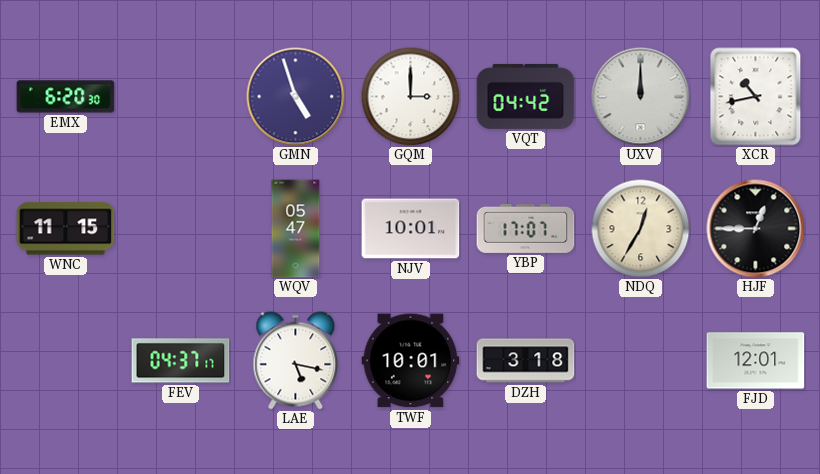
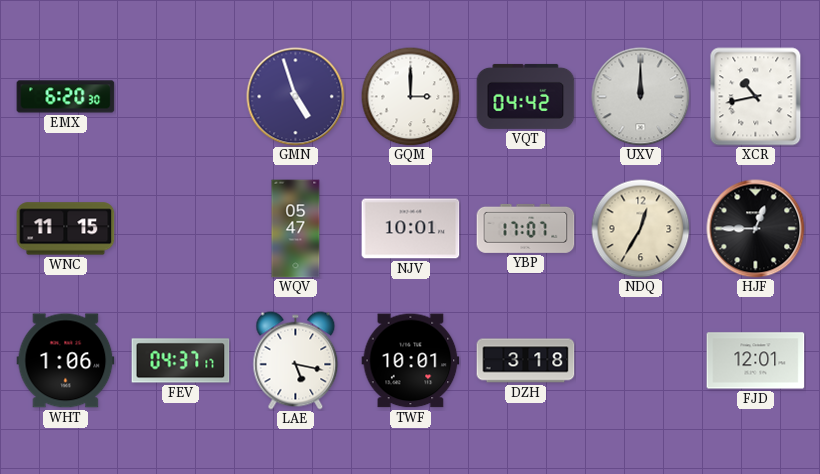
WHT: none -> 1:06 (66, 361)
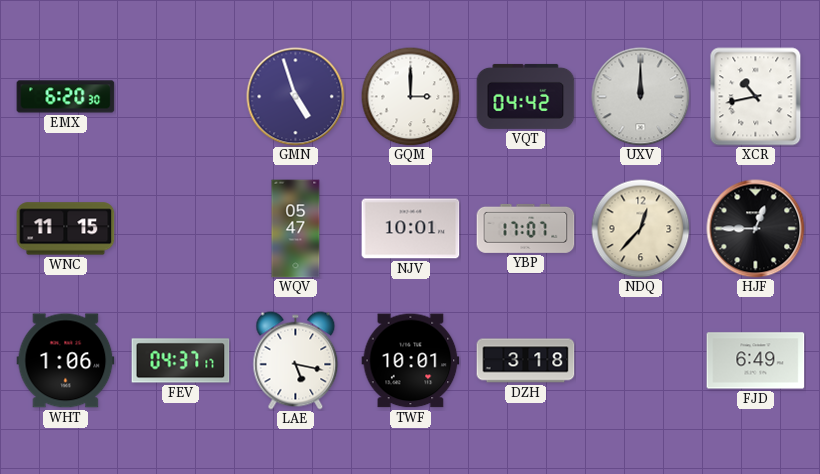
NDQ: 12:35 -> 12:37 (641, 229)
FJD: 12:01 -> 6:49 (756, 361)
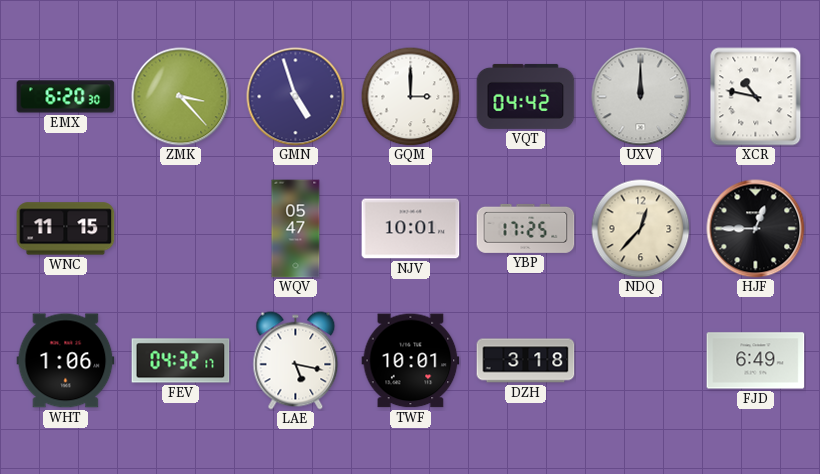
ZMK: none -> 3:23 (181, 97)
XCR: 10:43 -> 10:47 (756, 97)
YBP: 17:07 -> 17:25 (526, 228)
FEV: 04:37 -> 04:32 (181, 361)
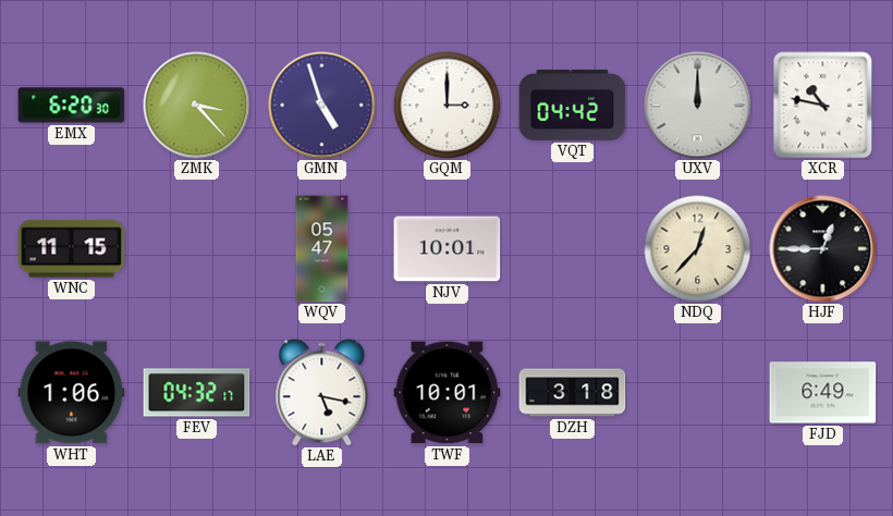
YBP: 17:25 -> none (526, 228)
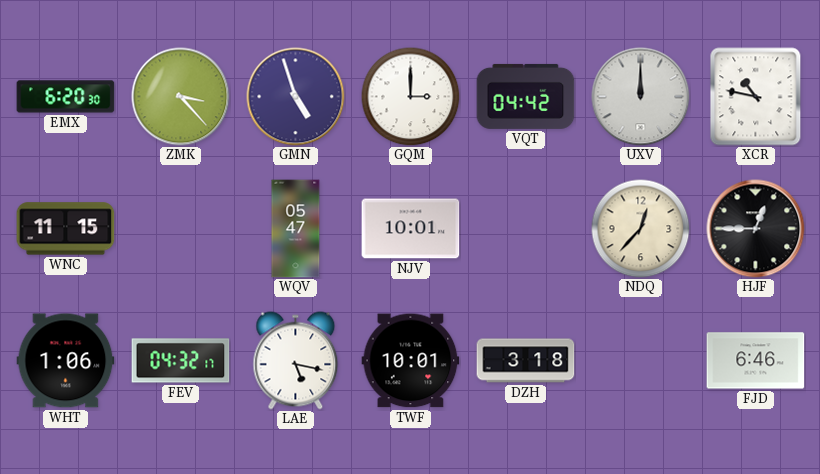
FJD: 6:49 -> 6:46 (756, 361)
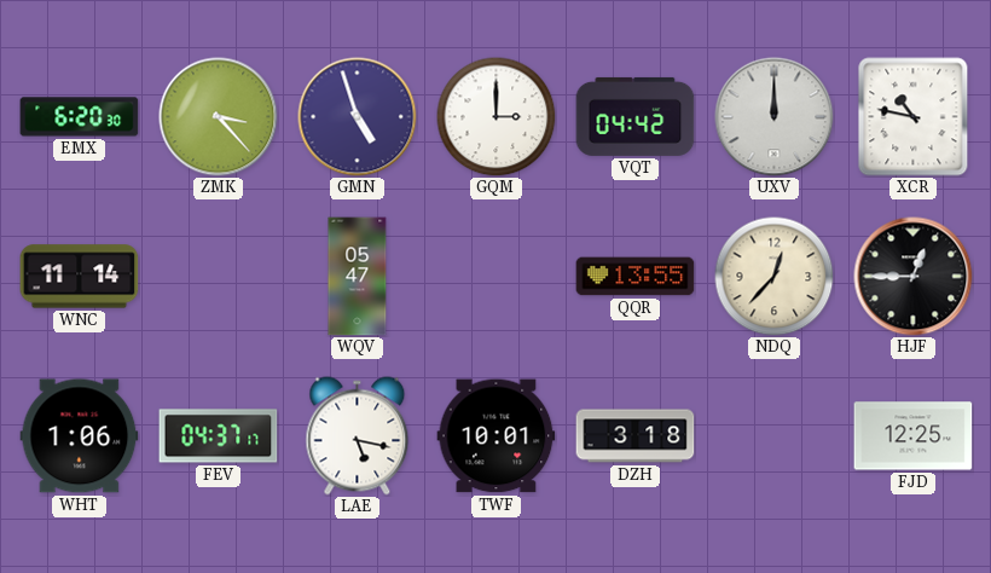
WNC: 11:15 -> 11:14 (80, 277)
NJV: 10:01 -> none (411, 229)
QQR: none -> 13:55 (636, 277)
FEV: 04:32 -> 04:37 (219, 436)
FJD: 6:46 -> 12:25 (914, 436)
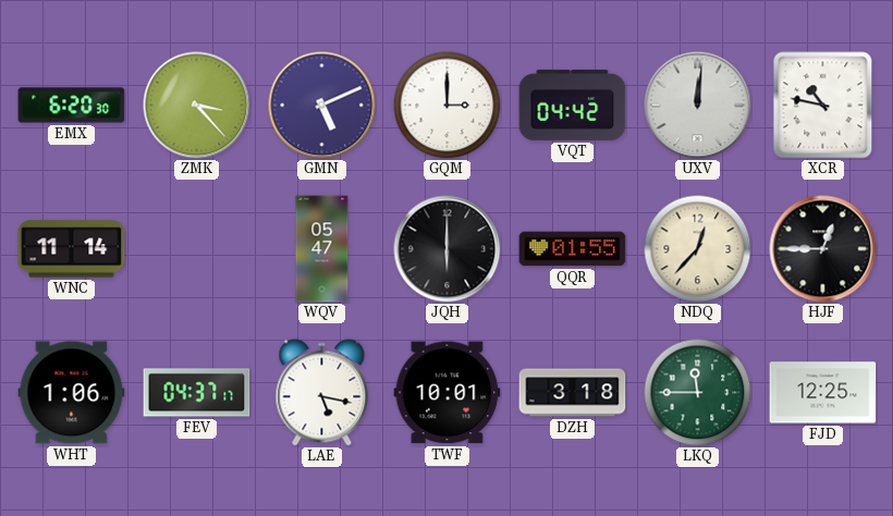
GMN: 4:57 -> 5:11 (322, 106)
UXV: 12:00 -> 12:01 (698, 106)
JQH: none -> 6:00 (448, 249)
QQR: 13:55 -> 01:55 (573, 249)
LKQ: none -> 11:45 (698, 393)
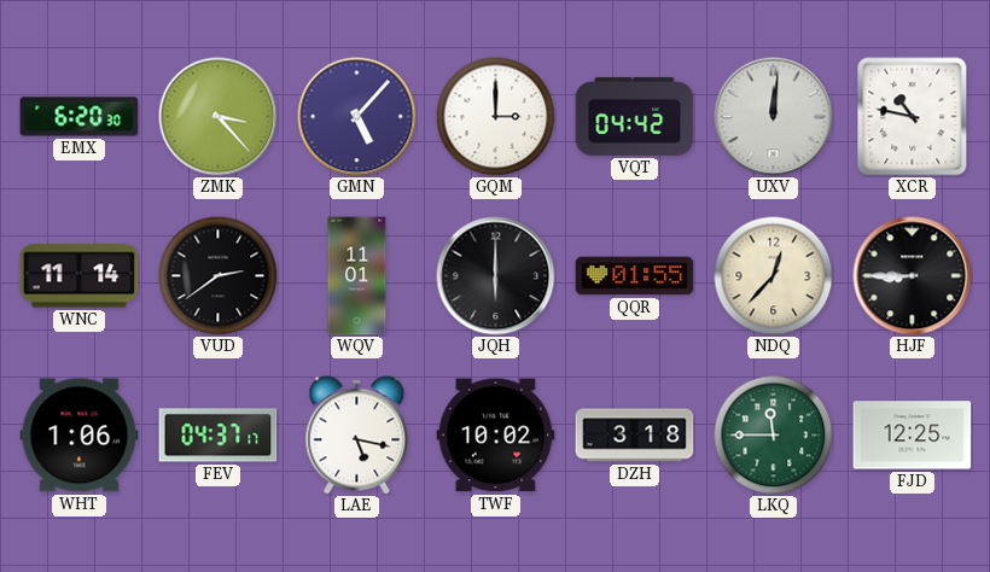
GMN: 5:11 -> 5:07 (357, 117)
VUD: none -> 2:39 (219, 276)
WQV: 05:47 -> 11:01 (357, 276)
HJF: 12:45 -> 8:45 (913, 276)
TWF: 10:01 -> 10:02 (496, 436)
